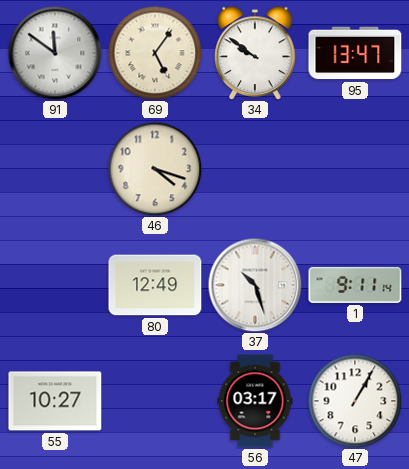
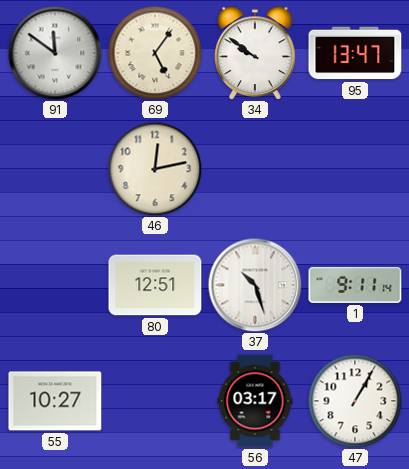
46: 4:18 -> 12:13 (155, 169)
80: 12:49 -> 12:51 (155, 285)
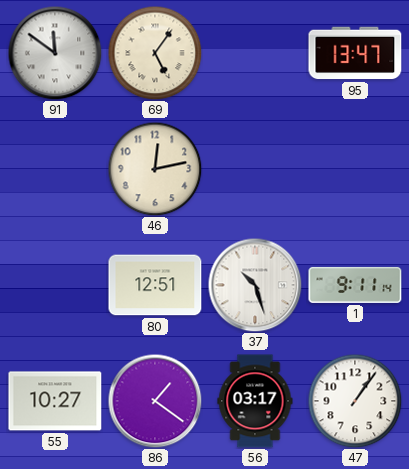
34: 9:51 -> none (255, 53)
86: none -> 1:21 (155, 401)
47: 1:05 -> 1:06 (355, 401)
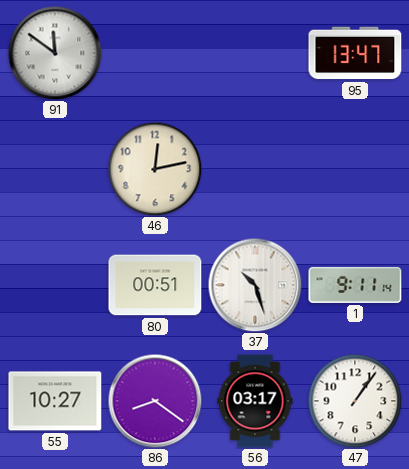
69: 5:06 -> none (155, 53)
80: 12:51 -> 00:51 (155, 285)
86: 1:21 -> 8:21 (155, 401)
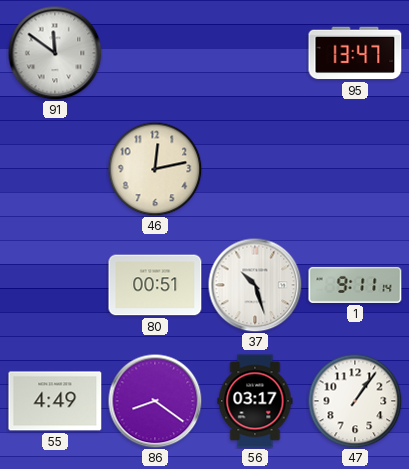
55: 10:27 -> 4:49 (55, 401)
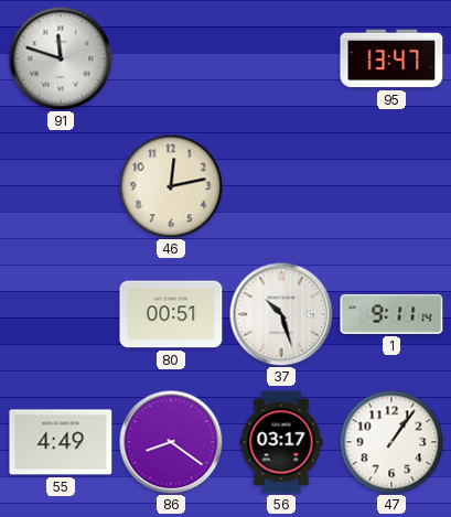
91: 11:51 -> 11:48 (61, 58)
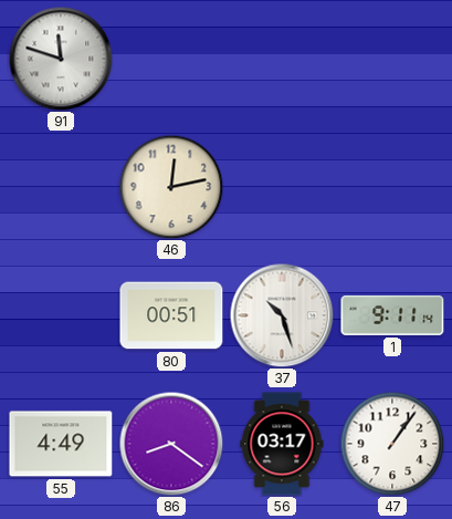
95: 13:47 -> none (391, 58)
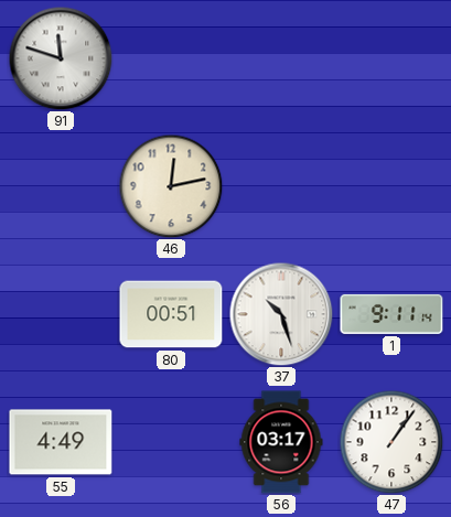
86: 8:21 -> none (171, 444)
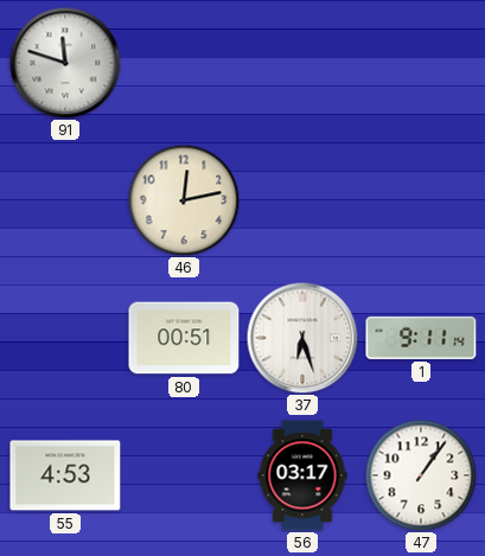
37: 10:27 -> 6:27 (302, 338)
55: 4:49 -> 4:53 (65, 475)
